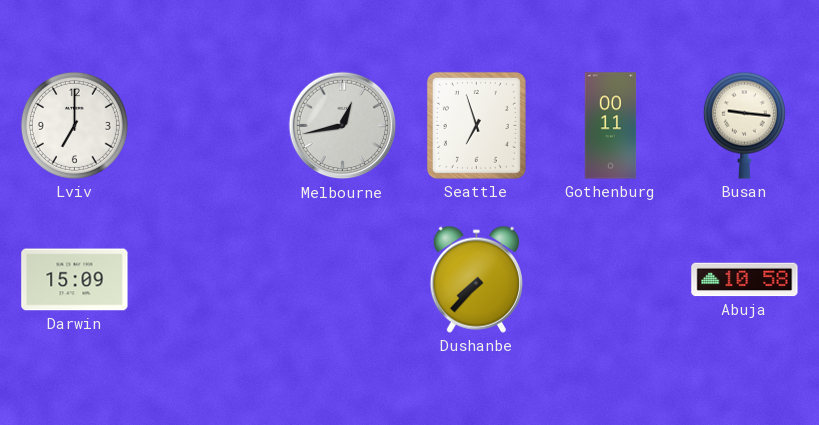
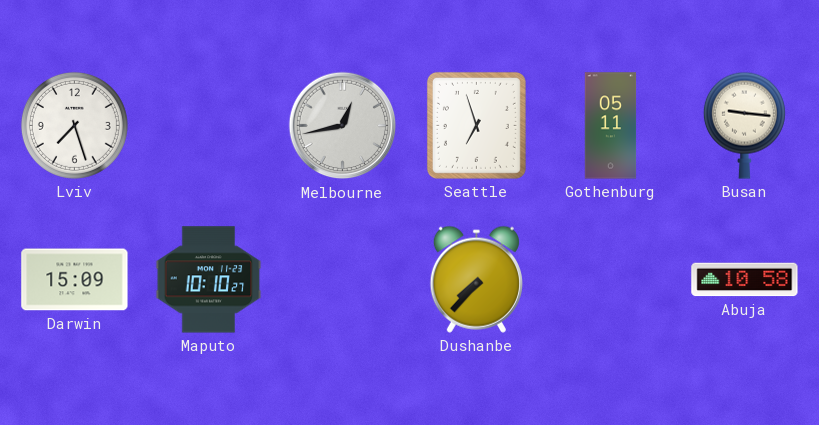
Lviv: 7:00 -> 7:27 (74, 125)
Gothenburg: 00:11 -> 05:11 (611, 126)
Maputo: none -> 10:10 (209, 280)
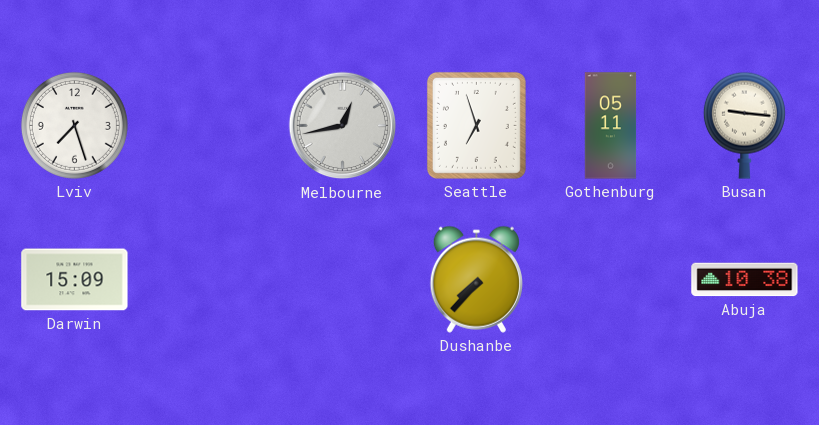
Maputo: 10:10 -> none (209, 280)
Abuja: 10:58 -> 10:38 (745, 280)
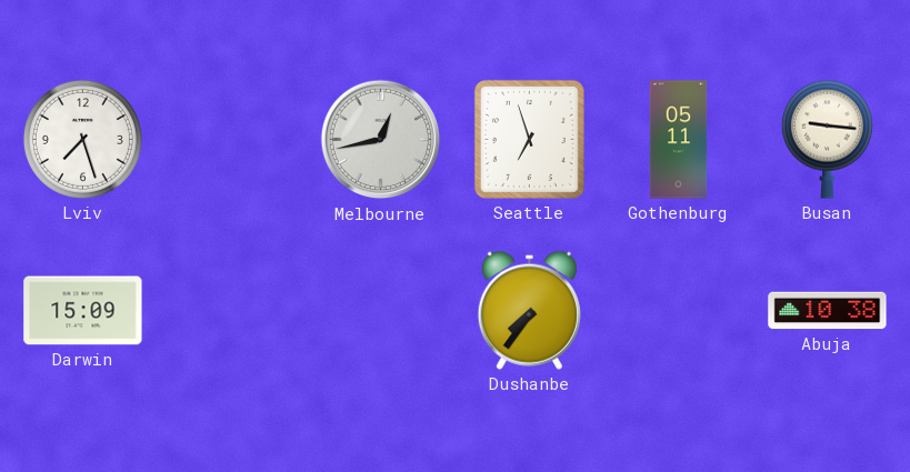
Dushanbe: 7:37 -> 7:36 (529, 310)
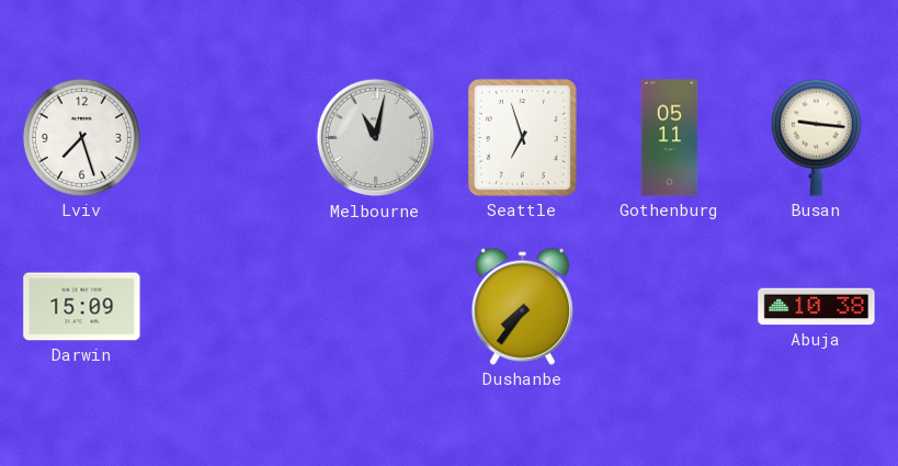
Melbourne: 12:43 -> 11:02 (376, 138)
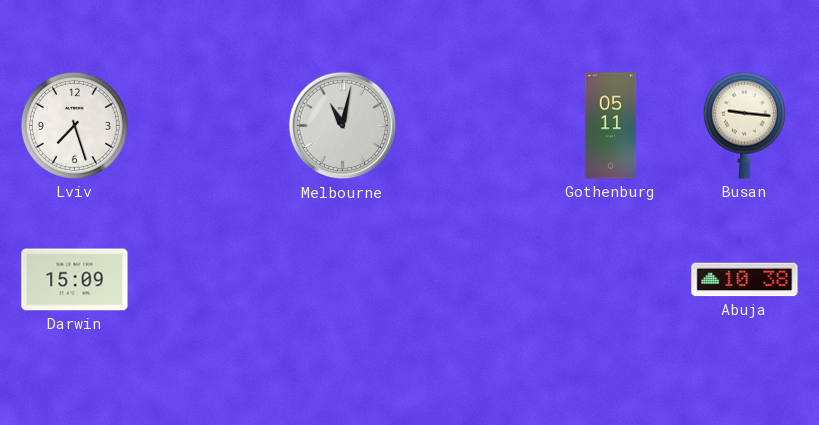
Seattle: 6:57 -> none (522, 137)
Dushanbe: 7:36 -> none (522, 306)
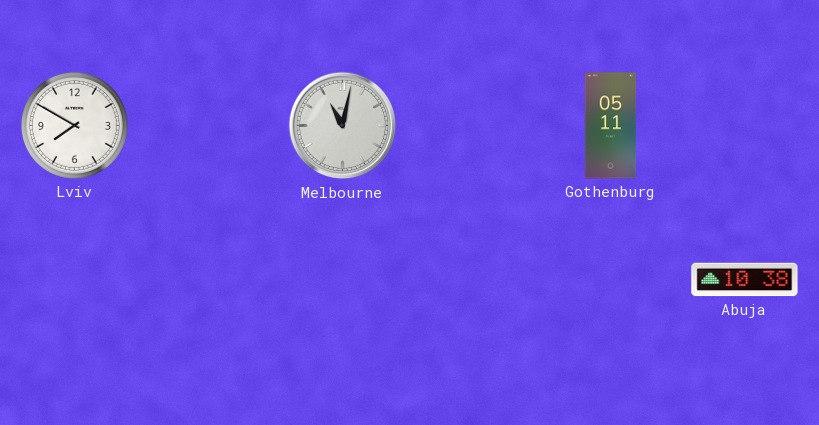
Lviv: 7:27 -> 7:50 (74, 125)
Busan: 9:16 -> none (744, 125)
Darwin: 15:09 -> none (75, 280)
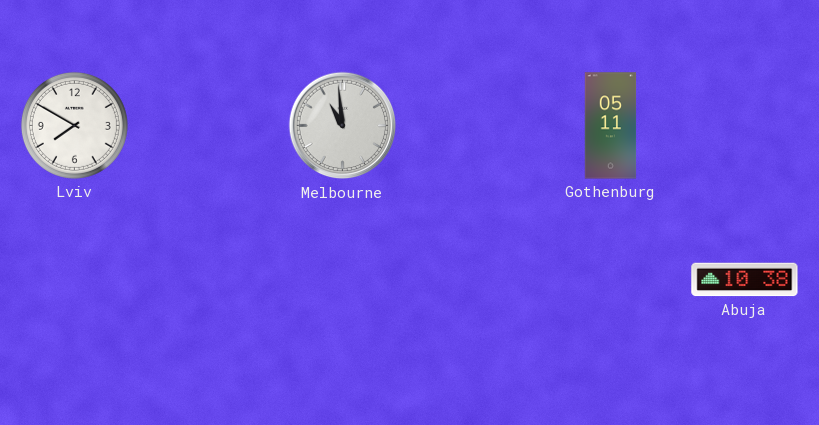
Melbourne: 11:02 -> 10:59 (343, 126)
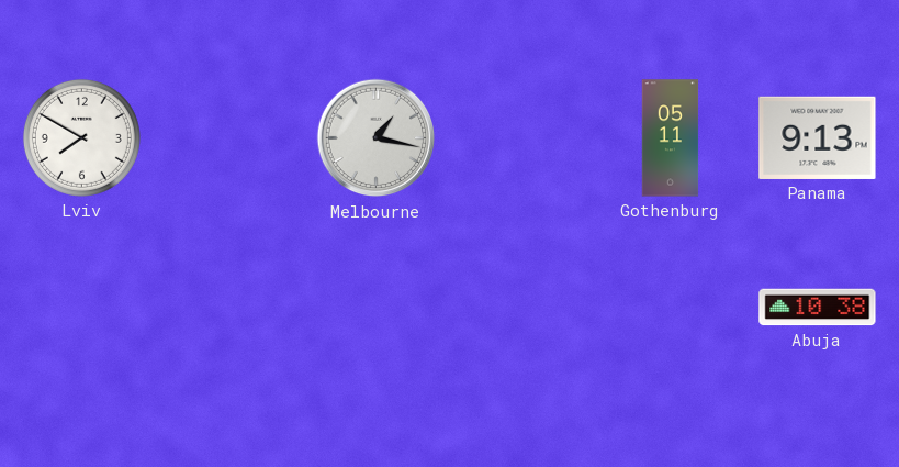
Melbourne: 10:59 -> 1:17 (377, 138)
Panama: none -> 9:13 (818, 137)
